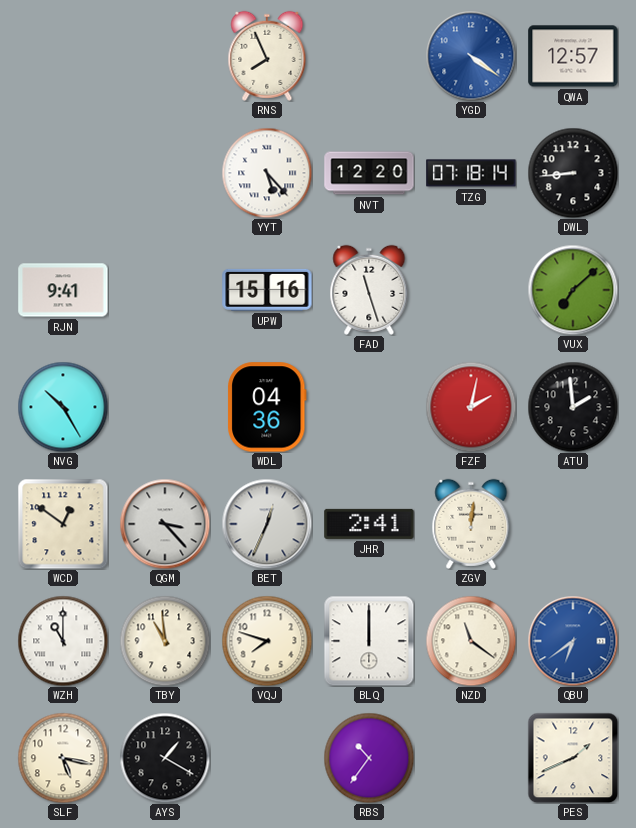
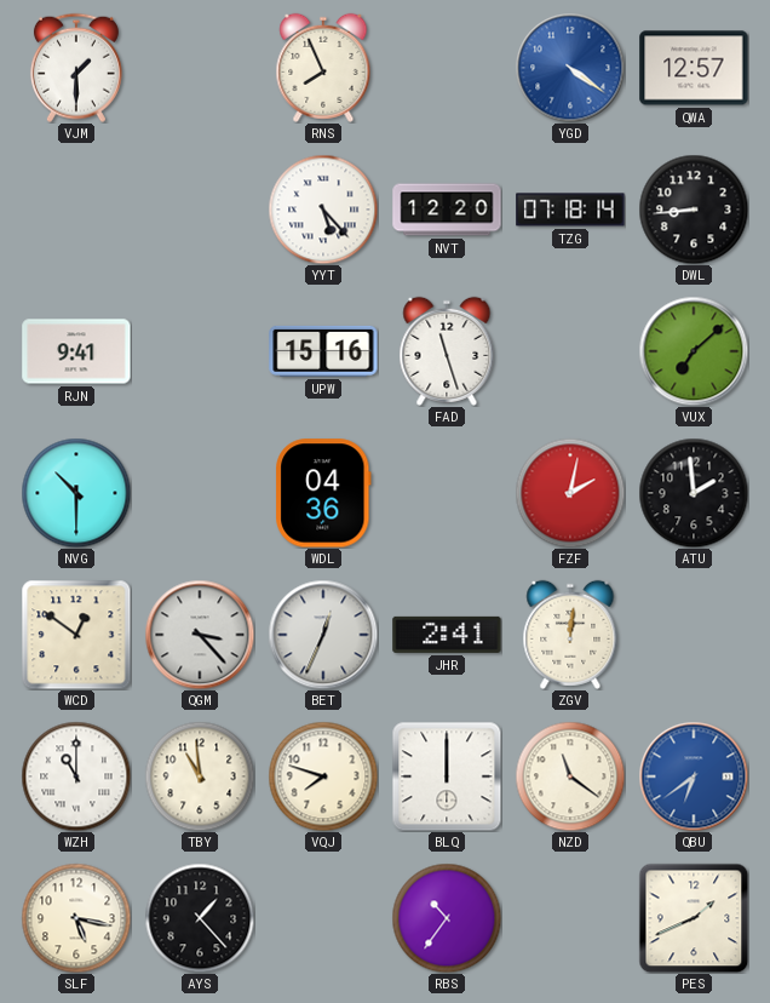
VJM: none -> 1:30 (76, 68)
NVG: 10:25 -> 10:30 (76, 493)
AYS: 1:20 -> 1:23 (200, 918)
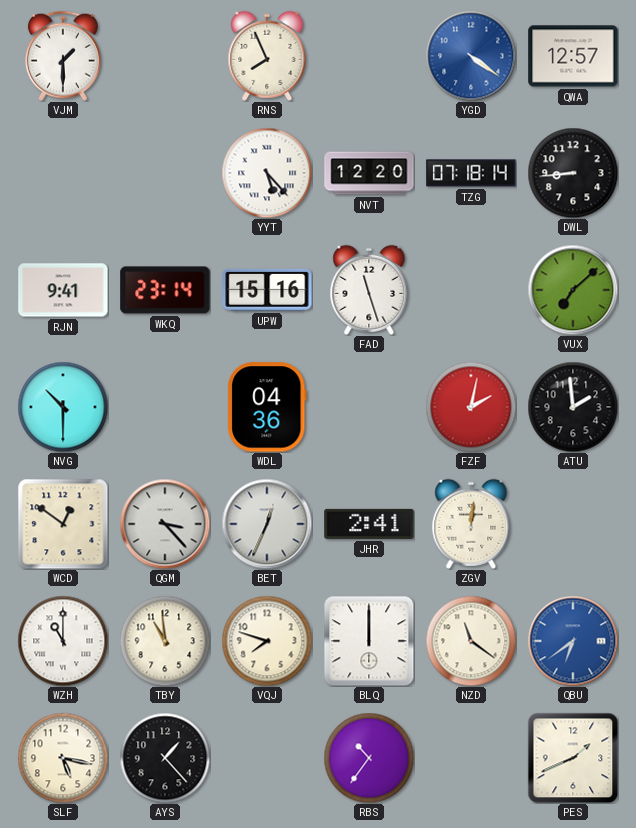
WKQ: none -> 23:14 (165, 290)
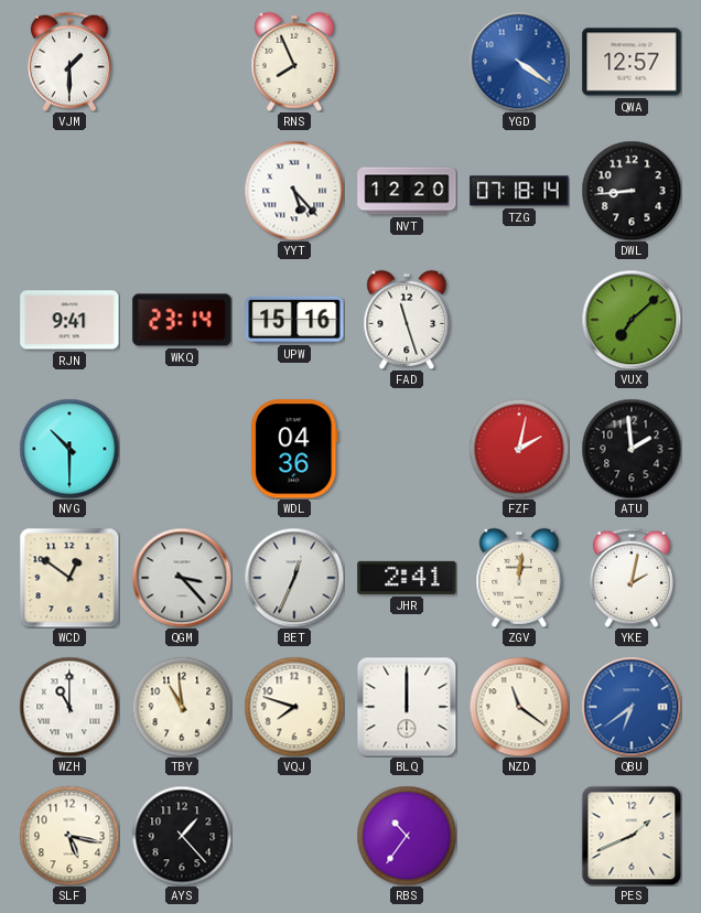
YKE: none -> 2:02 (632, 578)
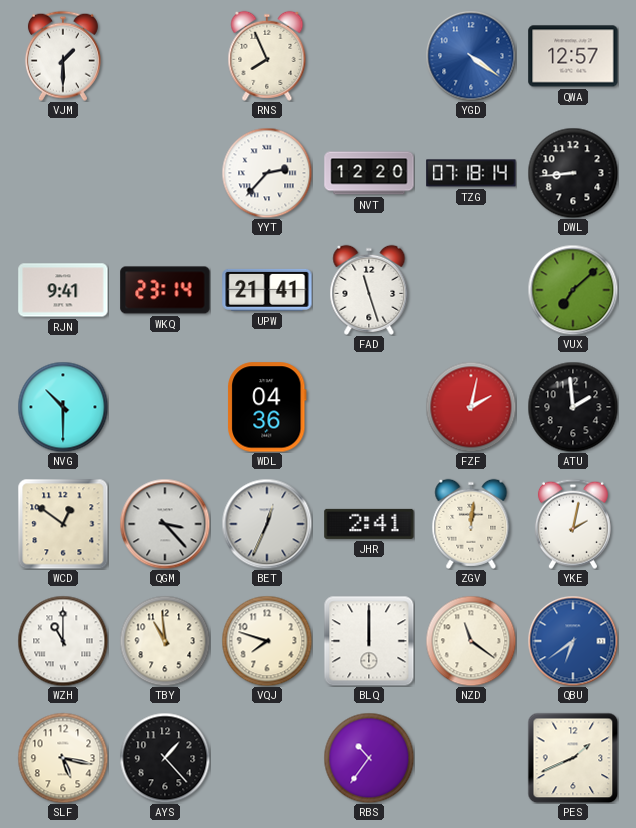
YYT: 5:23 -> 2:37 (267, 173)
UPW: 15:16 -> 21:41 (267, 290)
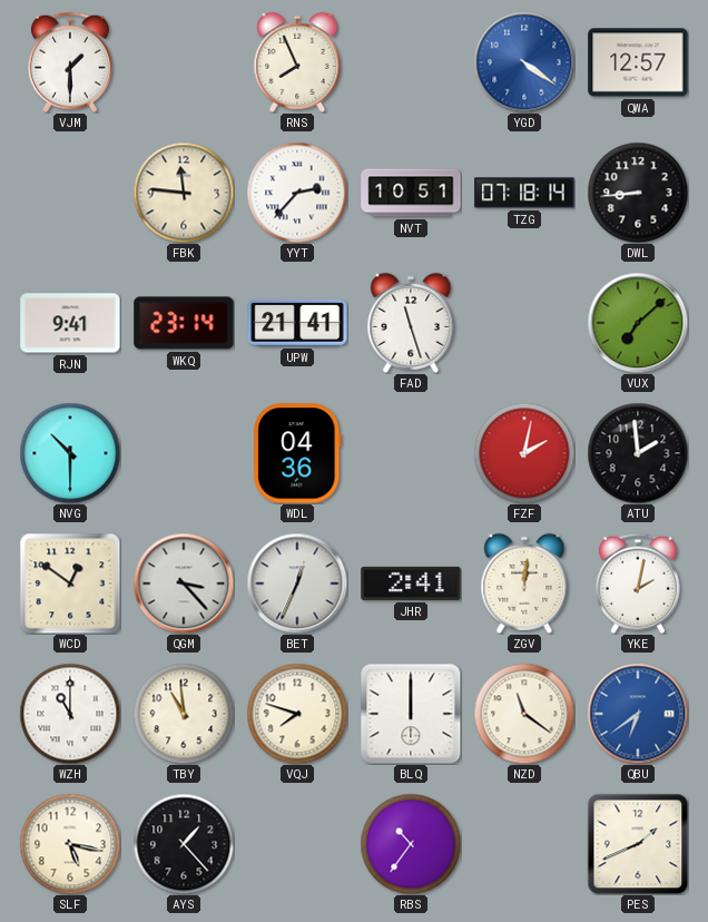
FBK: none -> 11:46 (184, 193)
NVT: 12:20 -> 10:51 (411, 193)
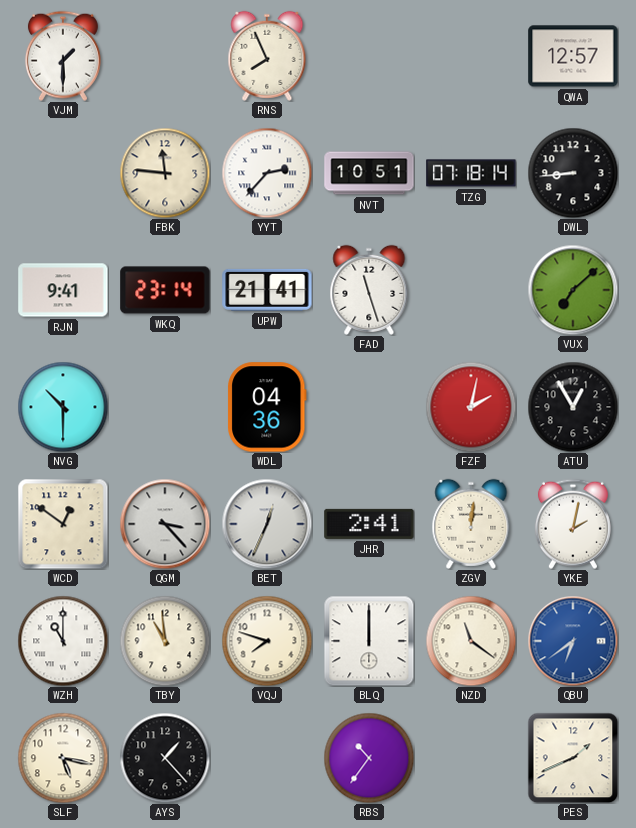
YGD: 4:21 -> none (524, 62)
ATU: 1:59 -> 12:55 (573, 407)
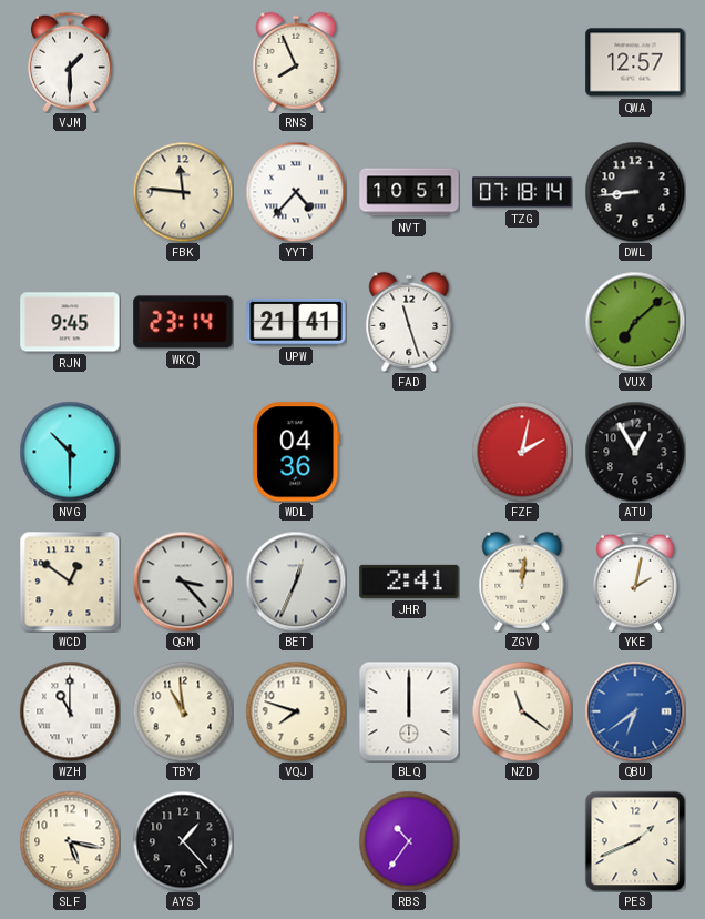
YYT: 2:37 -> 4:37 (296, 192)
RJN: 9:41 -> 9:45 (70, 322)
